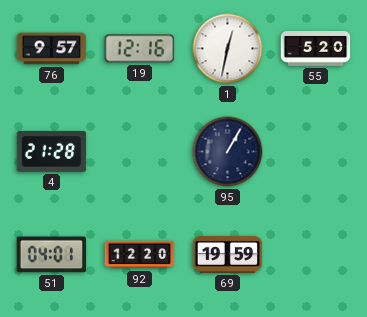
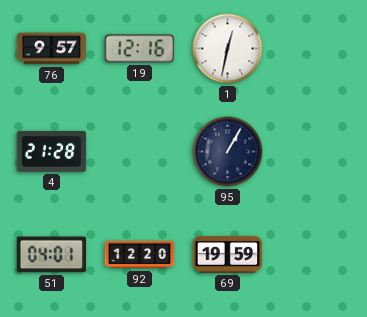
55: 5:20 -> none (316, 49)
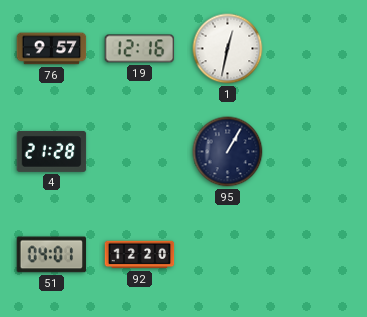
69: 19:59 -> none (228, 255)
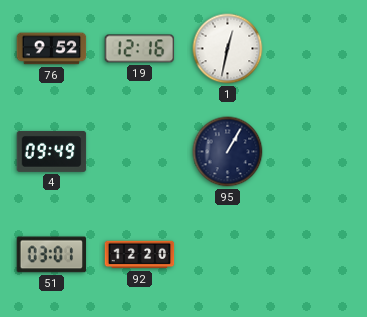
76: 9:57 -> 9:52 (52, 49)
4: 21:28 -> 09:49 (52, 151)
51: 04:01 -> 03:01 (52, 255)
